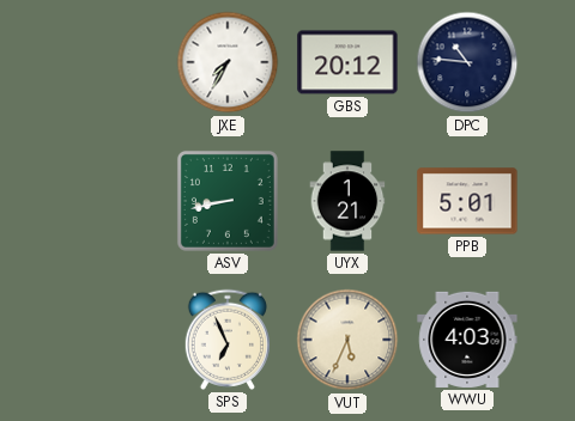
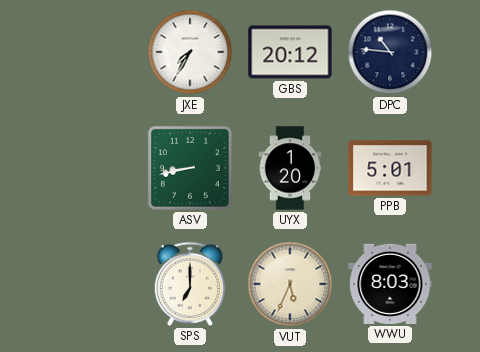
UYX: 1:21 -> 1:20 (290, 168)
SPS: 6:56 -> 7:00 (189, 284)
WWU: 4:03 -> 8:03 (390, 284)
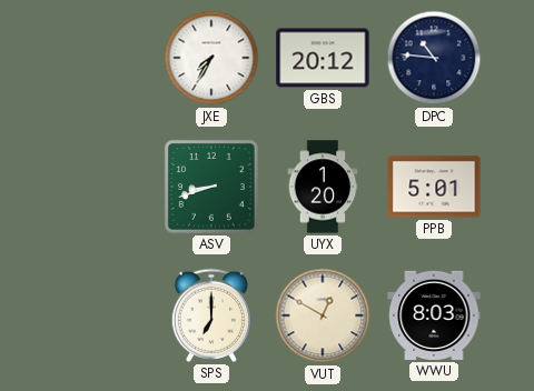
ASV: 8:43 -> 8:42 (211, 187)
VUT: 5:34 -> 12:50 (323, 315)
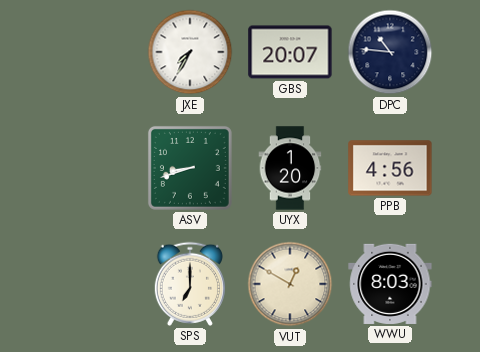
GBS: 20:12 -> 20:07 (290, 52)
PPB: 5:01 -> 4:56 (390, 168)
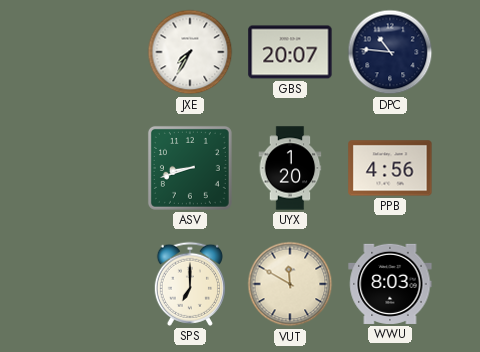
VUT: 12:50 -> 11:50 (290, 284)
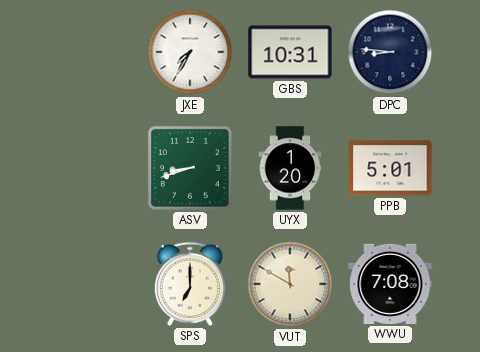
GBS: 20:07 -> 10:31 (290, 52)
DPC: 10:46 -> 8:46 (390, 52)
PPB: 4:56 -> 5:01 (390, 168)
WWU: 8:03 -> 7:08 (390, 284)
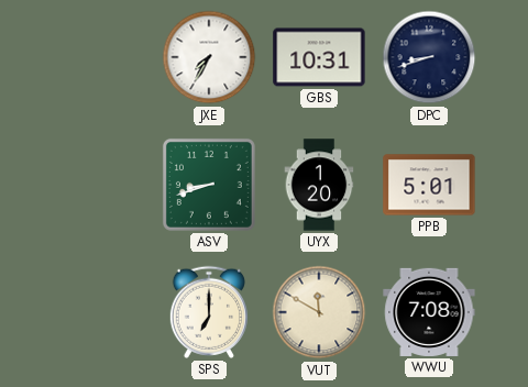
DPC: 8:46 -> 8:42 (429, 57)
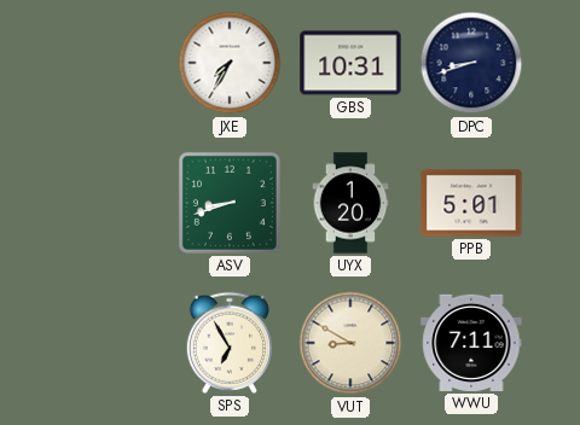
SPS: 7:00 -> 6:55 (228, 343)
VUT: 11:50 -> 8:50 (350, 343)
WWU: 7:08 -> 7:11 (471, 343)
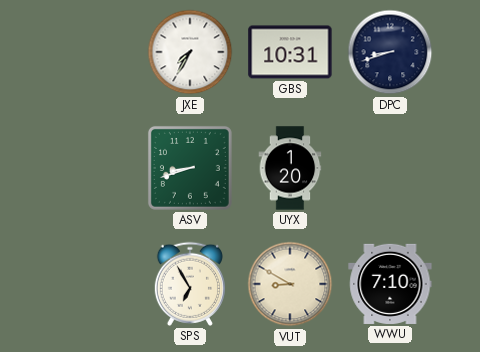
PPB: 5:01 -> none (471, 203)
WWU: 7:11 -> 7:10 (390, 284)
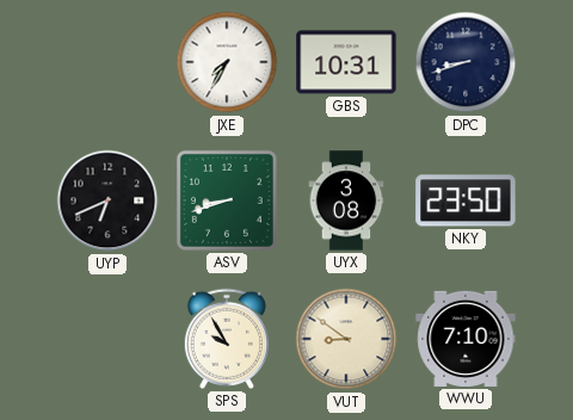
UYP: none -> 6:41 (107, 200)
UYX: 1:20 -> 3:08 (346, 200)
NKY: none -> 23:50 (466, 200)
SPS: 6:55 -> 9:55 (226, 339)
VUT: 8:50 -> 8:51 (346, 339)
